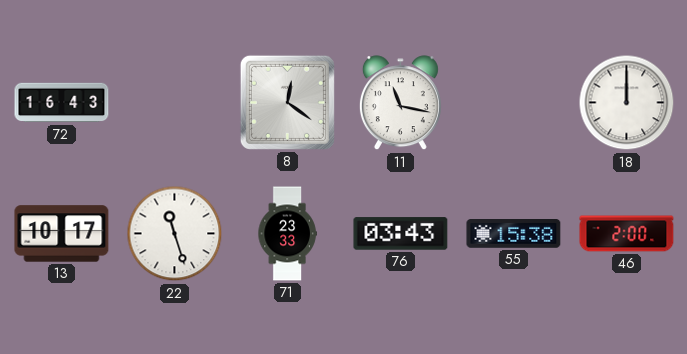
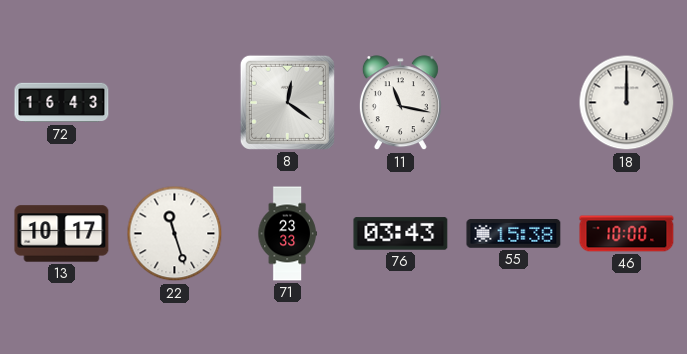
46: 2:00 -> 10:00 (627, 234)
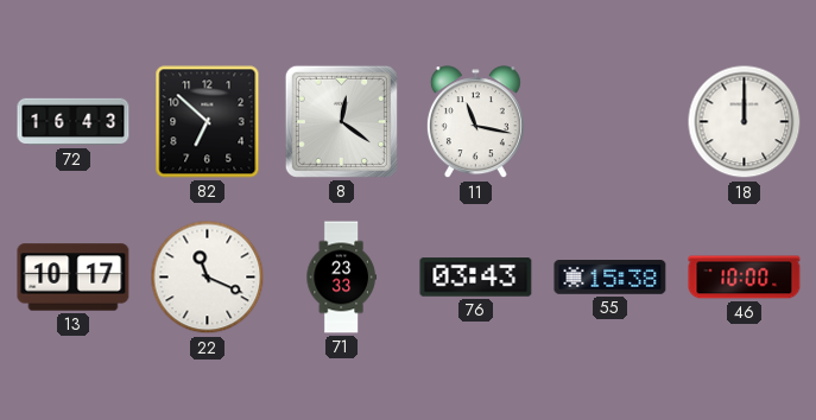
82: none -> 6:52 (208, 122)
22: 11:27 -> 11:19 (208, 278)
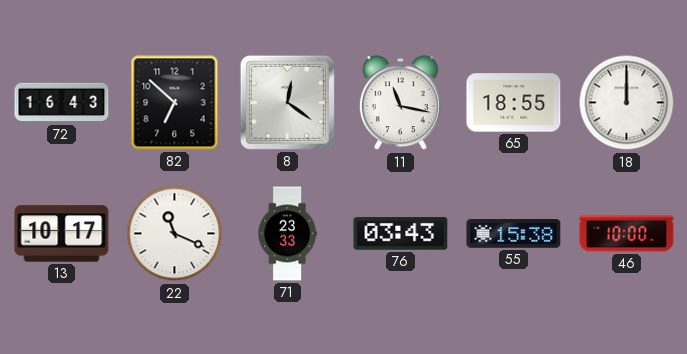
65: none -> 18:55 (514, 103)
